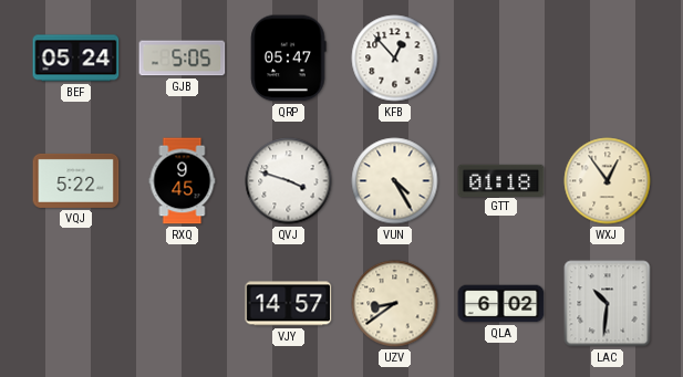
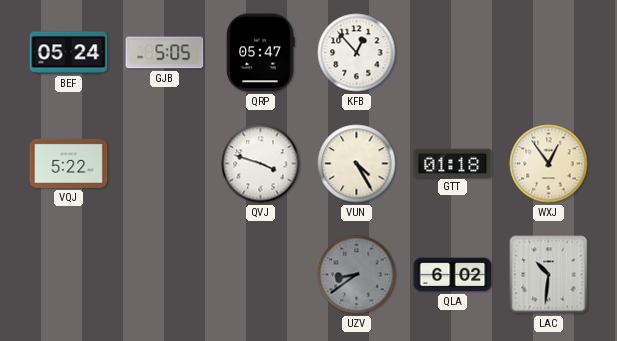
RXQ: 9:45 -> none (183, 181)
VJY: 14:57 -> none (289, 304)
UZV dial: cream -> grey (357, 275)
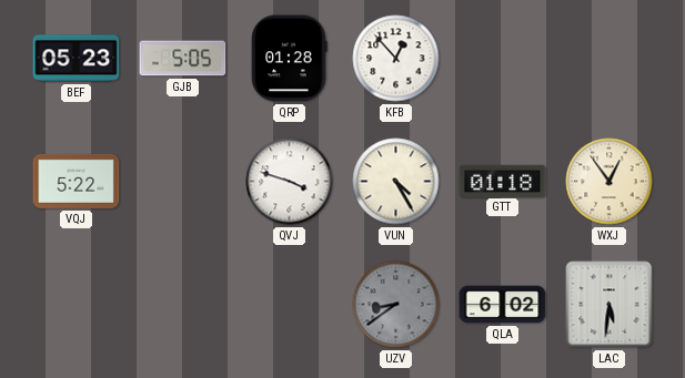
BEF: 05:24 -> 05:23 (77, 59)
QRP: 05:47 -> 01:28 (289, 59)
LAC: 10:31 -> 5:31 (610, 305)
